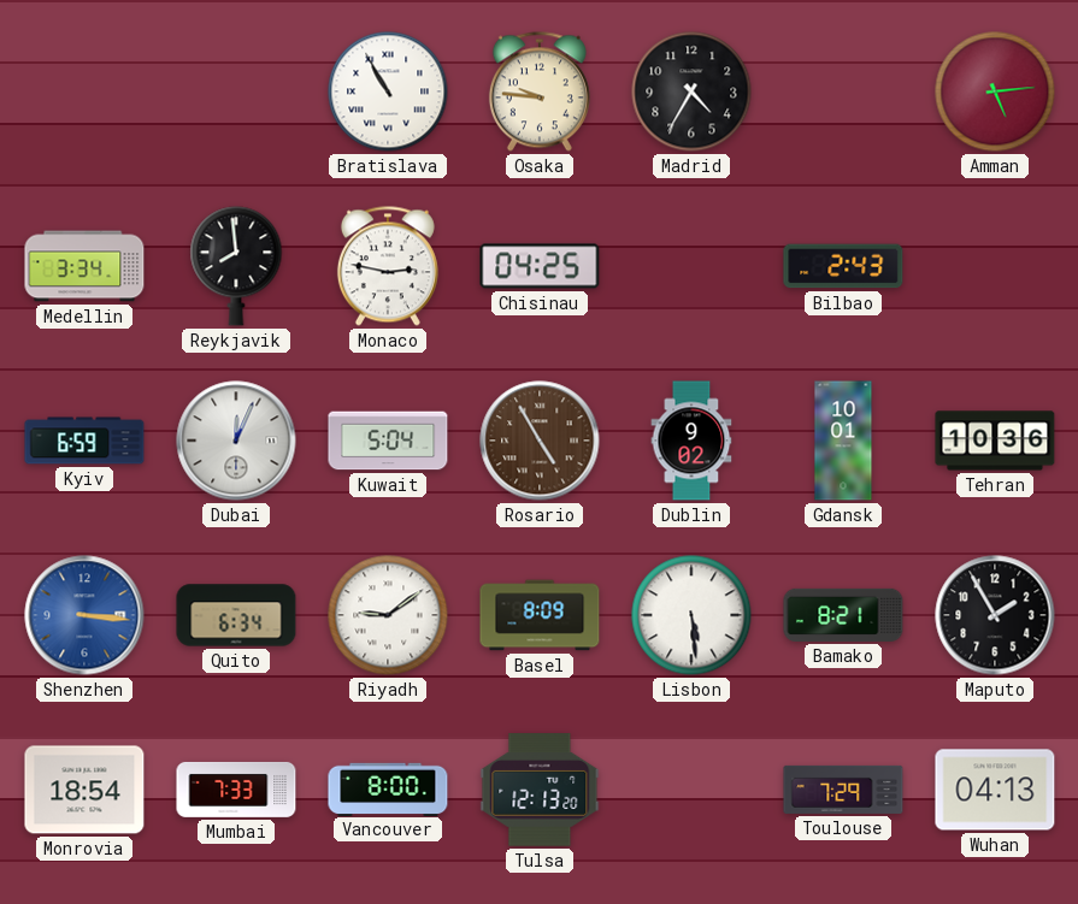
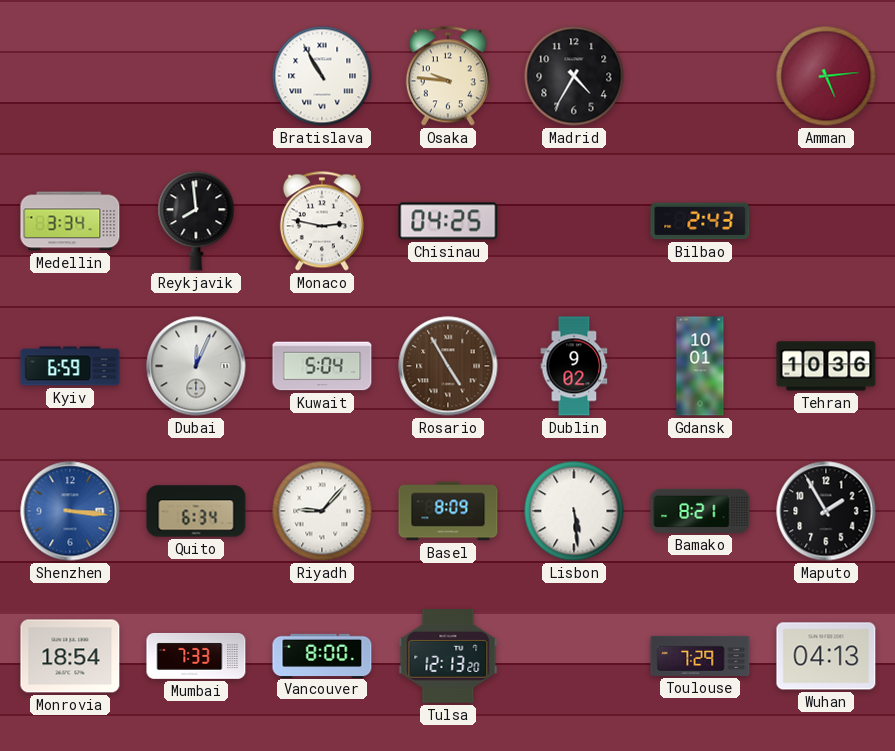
Riyadh: 9:09 -> 9:07 (322, 511)
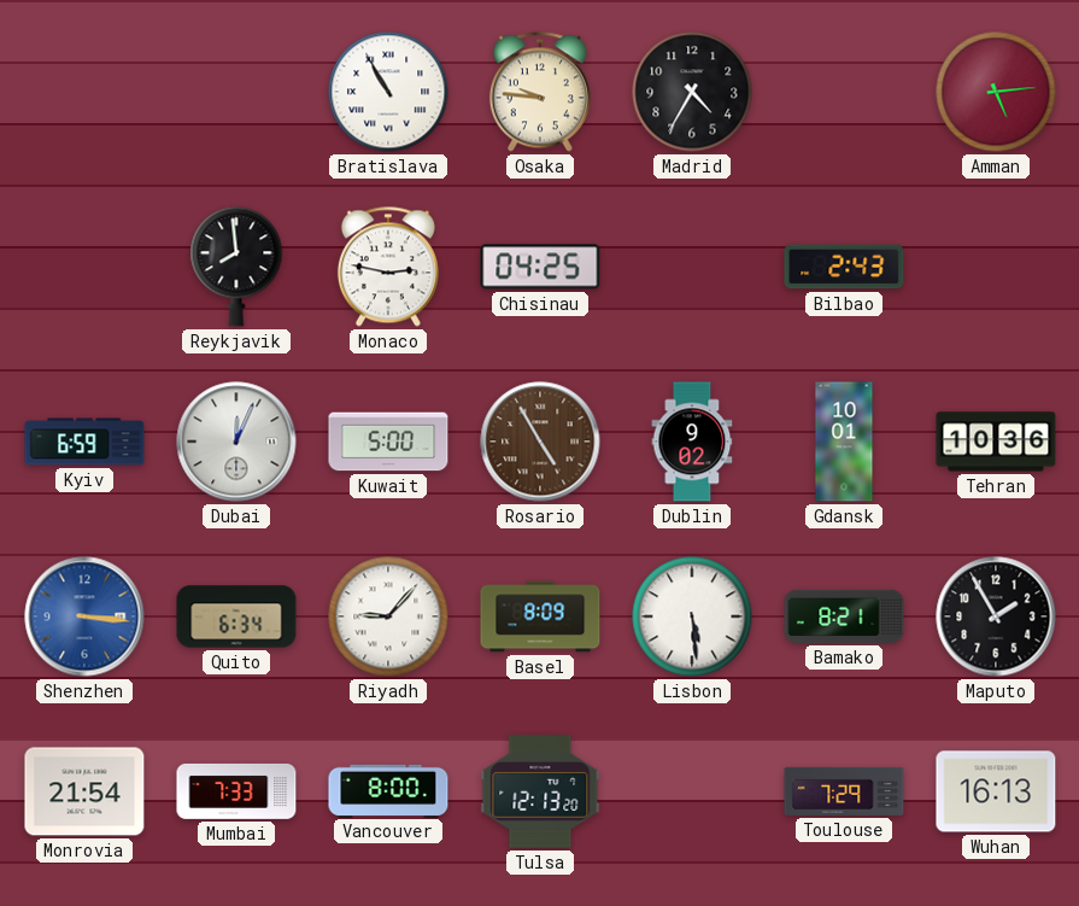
Medellin: 3:34 -> none (70, 221)
Kuwait: 5:04 -> 5:00 (388, 442)
Monrovia: 18:54 -> 21:54 (84, 791)
Wuhan: 04:13 -> 16:13 (996, 791)
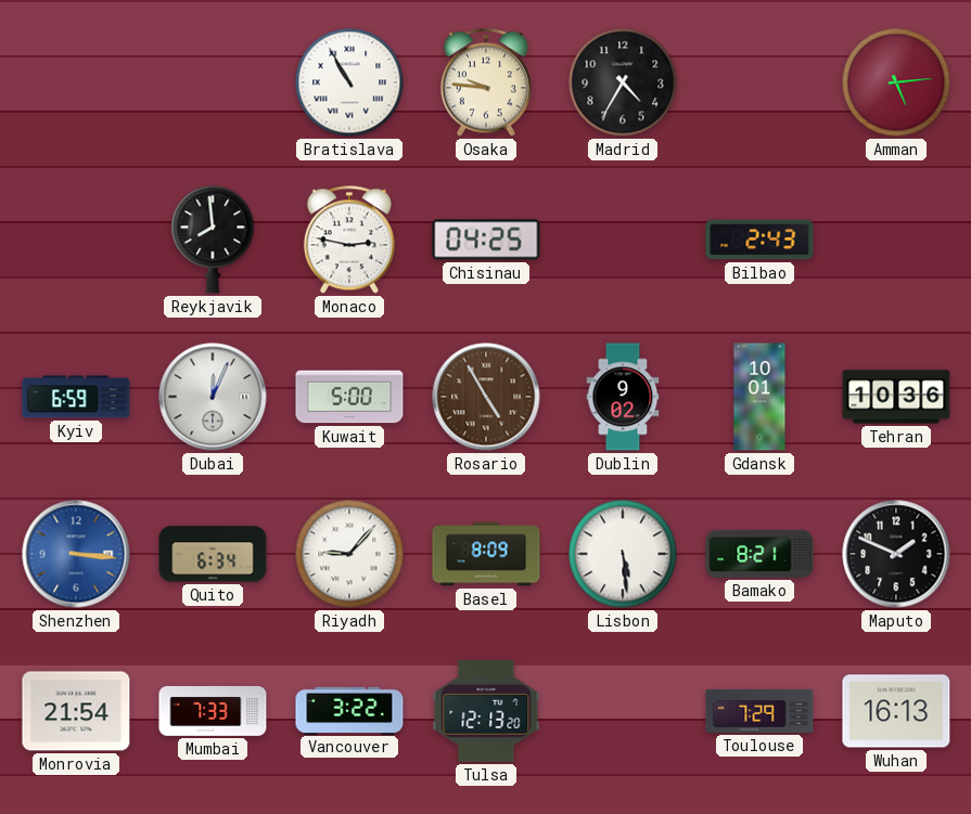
Maputo: 1:55 -> 1:49 (896, 554)
Vancouver: 8:00 -> 3:22 (349, 710)
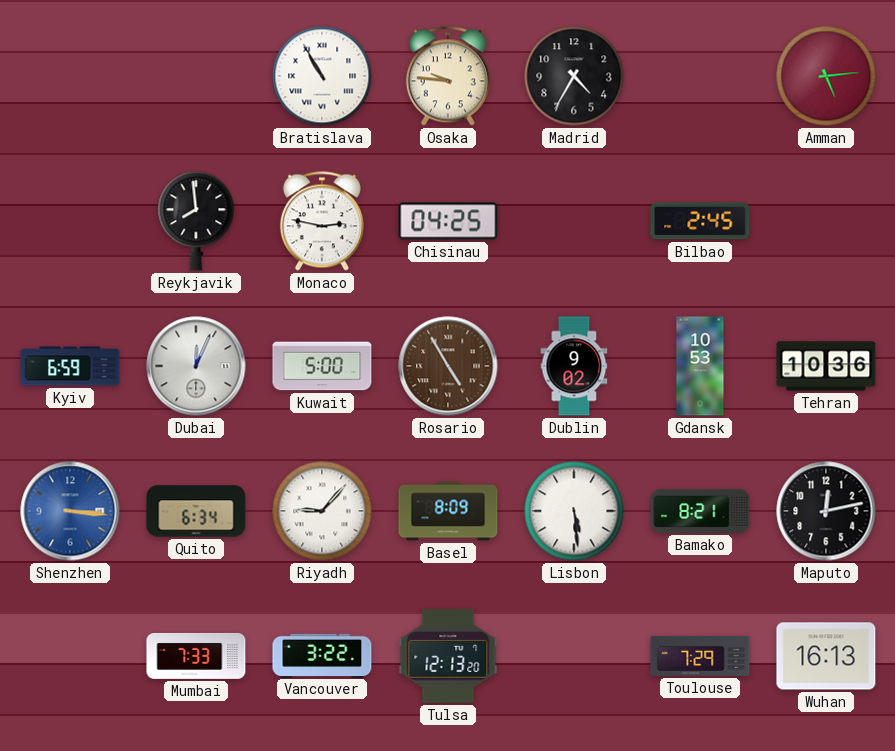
Bilbao: 2:43 -> 2:45 (700, 221)
Gdansk: 10:01 -> 10:53 (700, 366)
Maputo: 1:49 -> 12:13 (826, 511)
Monrovia: 21:54 -> none (76, 711)
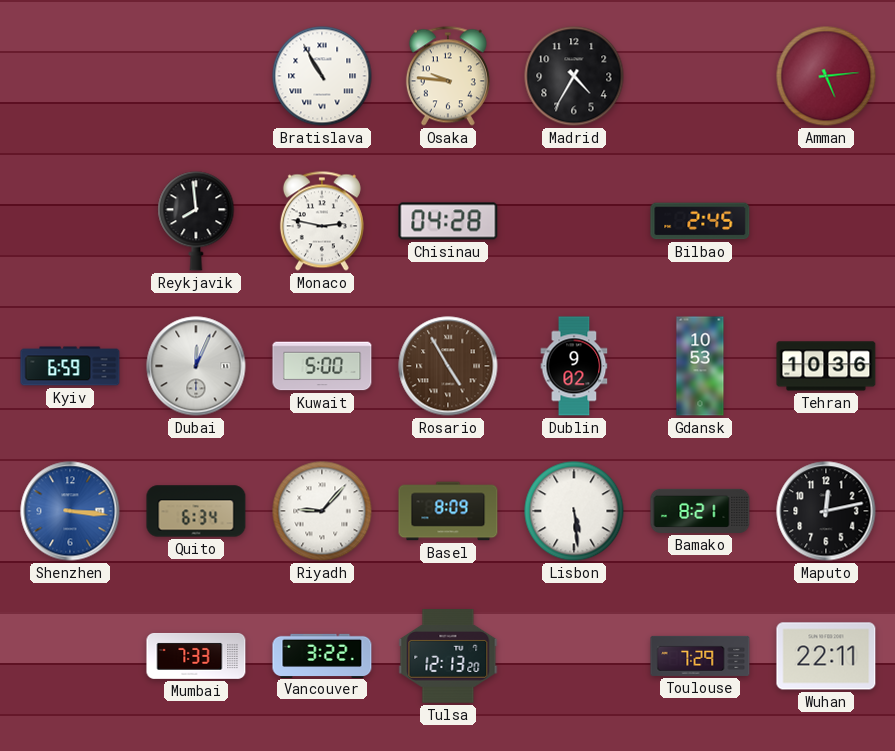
Chisinau: 04:25 -> 04:28 (448, 221)
Wuhan: 16:13 -> 22:11 (826, 656)
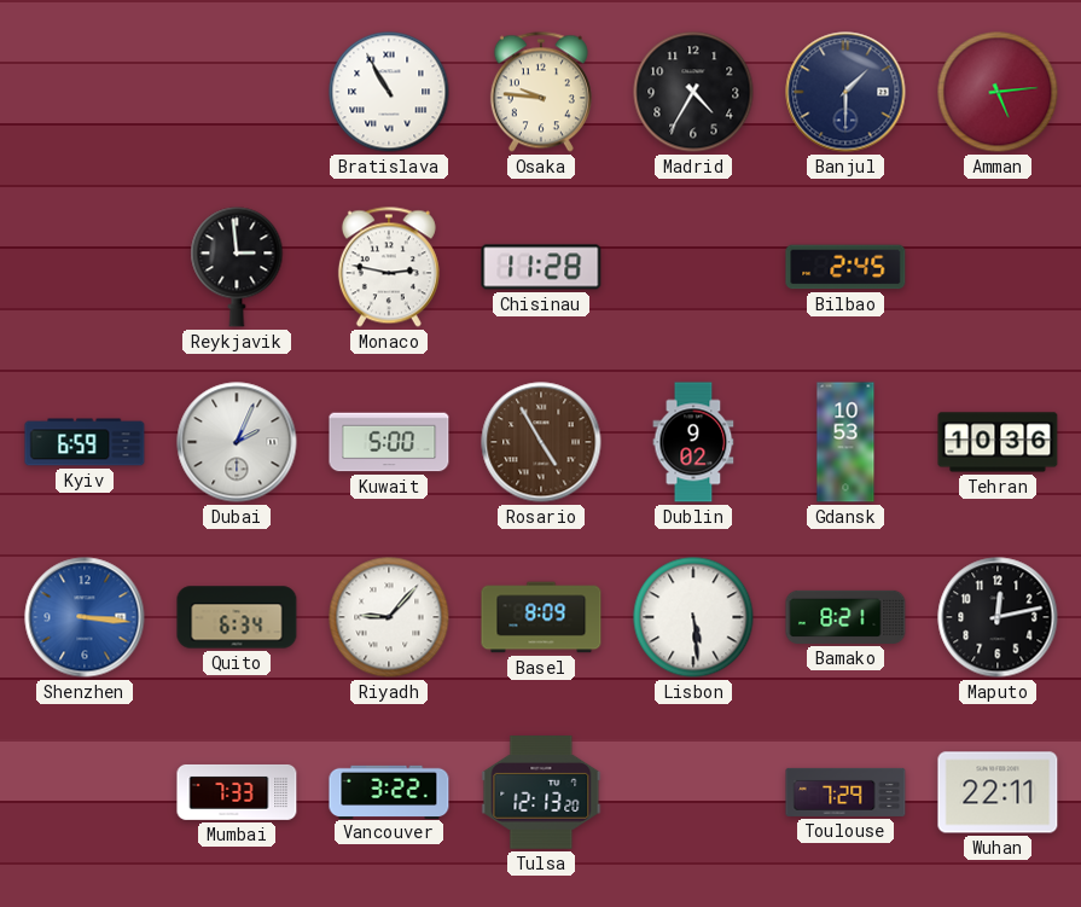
Banjul: none -> 1:30 (845, 92)
Reykjavik: 7:59 -> 2:59 (237, 267)
Chisinau: 04:28 -> 11:28 (541, 267)
Dubai: 12:04 -> 2:04 (237, 442)
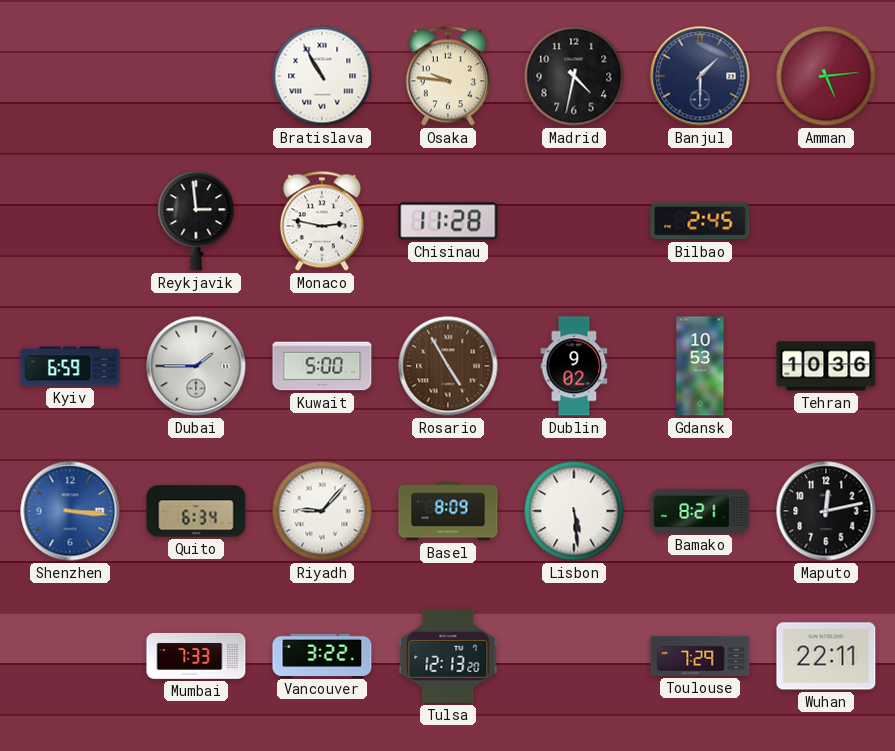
Madrid: 4:35 -> 4:32 (574, 76)
Dubai: 2:04 -> 1:45 (196, 366)
